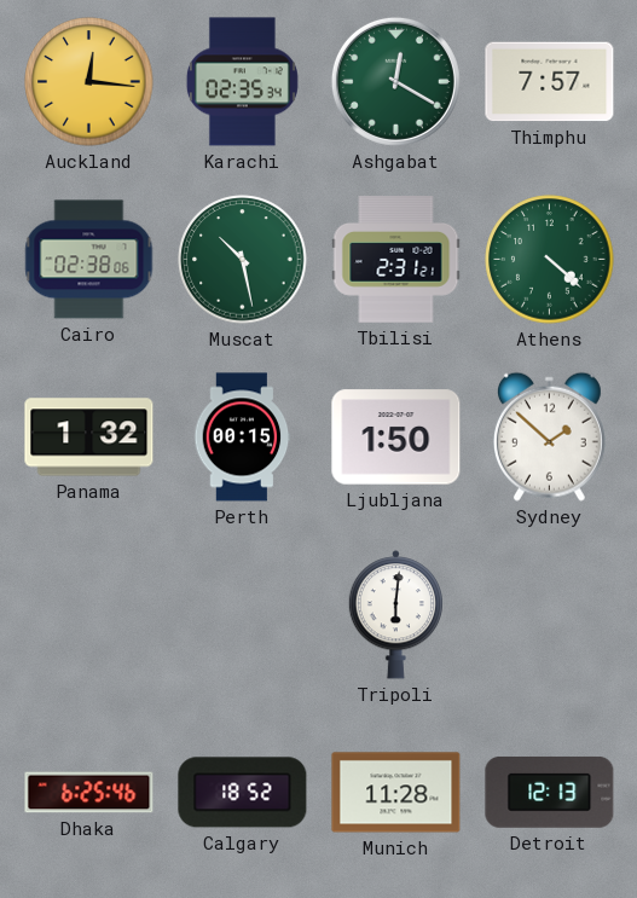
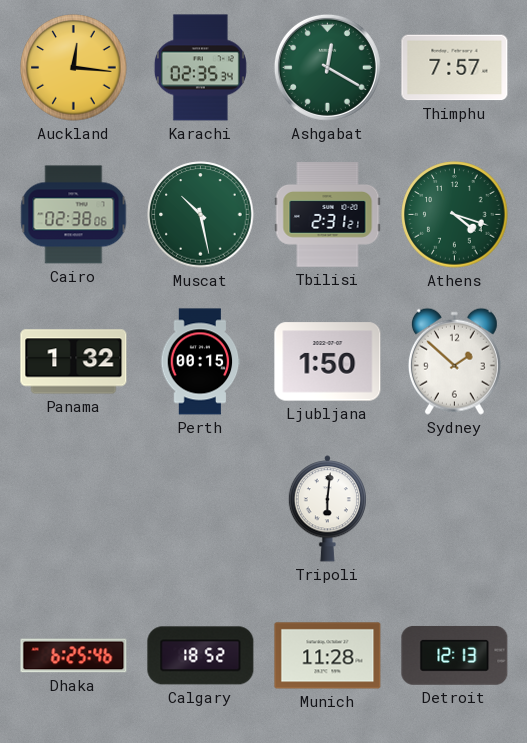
Athens: 4:22 -> 4:18 (455, 215)
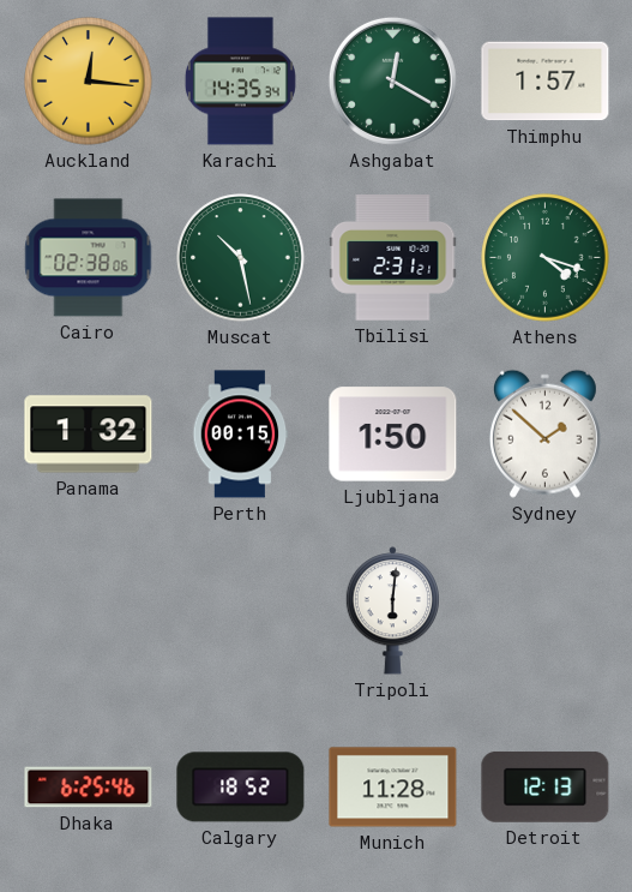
Karachi: 02:35 -> 14:35 (240, 82)
Thimphu: 7:57 -> 1:57 (546, 82)
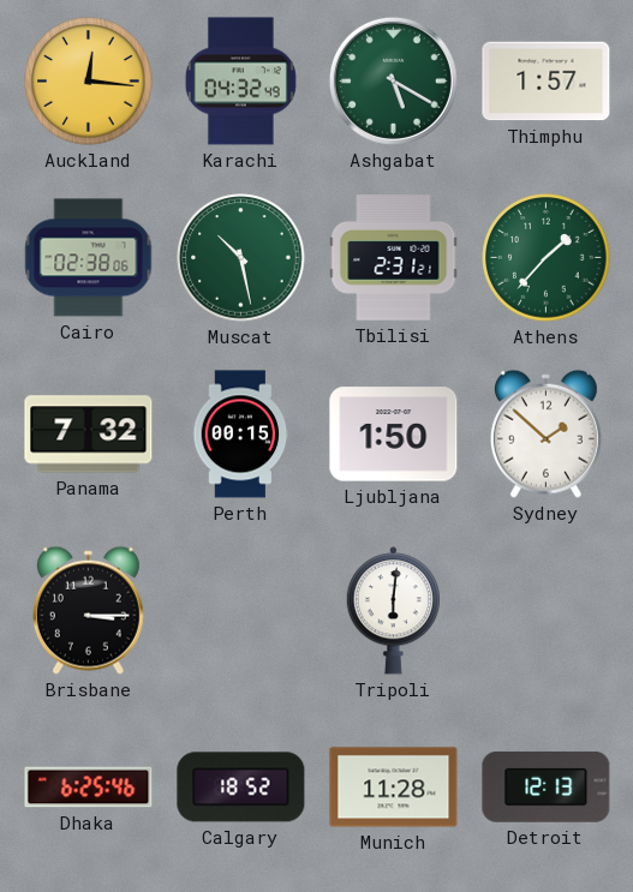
Karachi: 14:35 -> 04:32 (240, 82)
Ashgabat: 12:20 -> 5:20 (393, 80)
Athens: 4:18 -> 1:37 (547, 258)
Panama: 1:32 -> 7:32 (89, 435)
Brisbane: none -> 3:15 (88, 610)
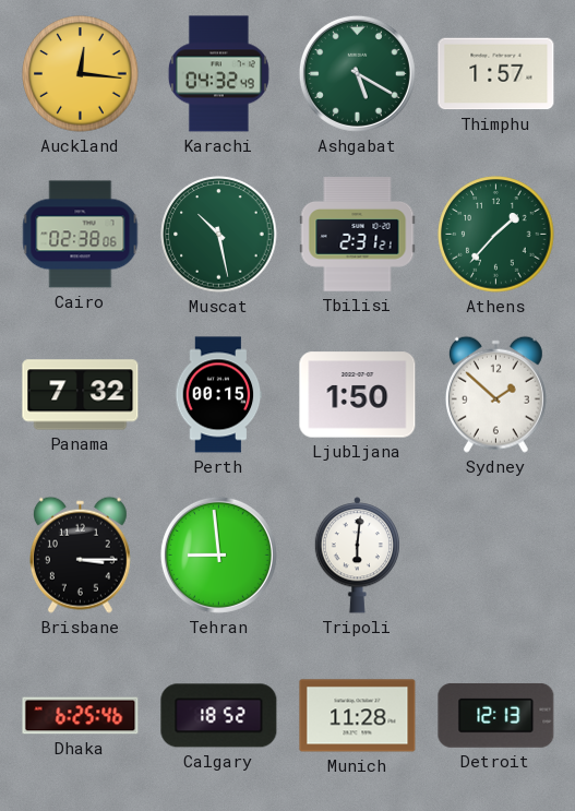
Tehran: none -> 8:59 (218, 554)
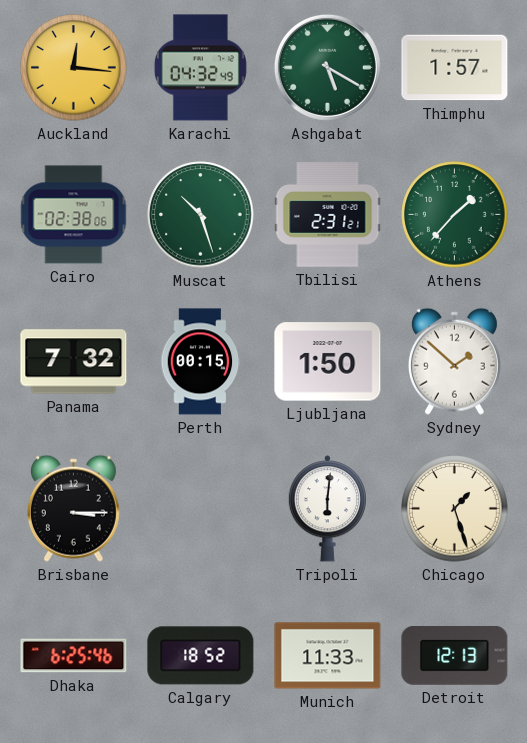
Muscat: 10:28 -> 10:27 (201, 215)
Tehran: 8:59 -> none (218, 554)
Chicago: none -> 1:27 (455, 509)
Munich: 11:28 -> 11:33 (328, 656)
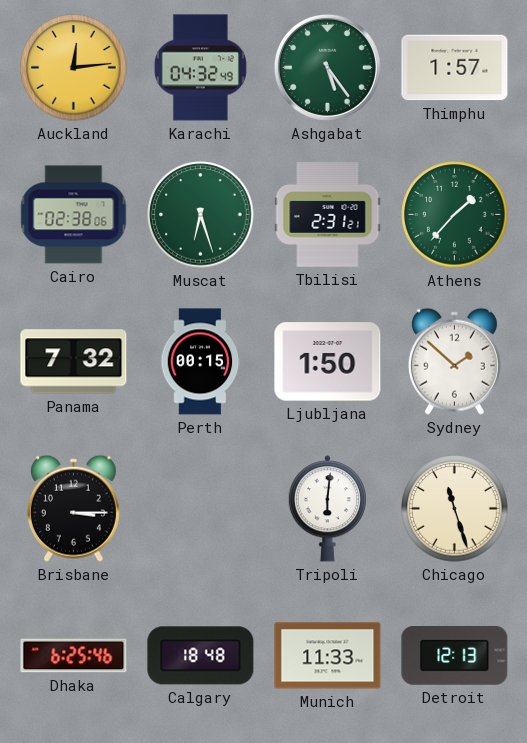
Auckland: 12:16 -> 12:14 (74, 68)
Ashgabat: 5:20 -> 5:24 (327, 67)
Muscat: 10:27 -> 6:27 (201, 215)
Chicago: 1:27 -> 11:27 (455, 509)
Calgary: 18:52 -> 18:48 (201, 656)
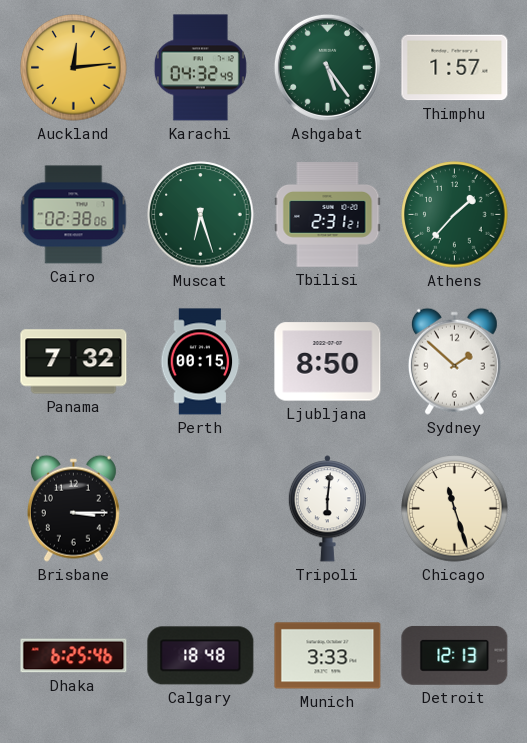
Ljubljana: 1:50 -> 8:50 (328, 362)
Munich: 11:33 -> 3:33 (328, 656)
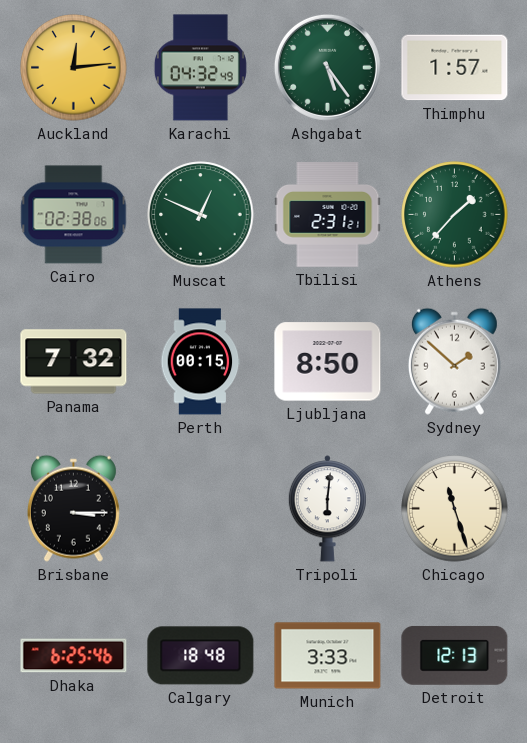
Muscat: 6:27 -> 12:49 (201, 215)
